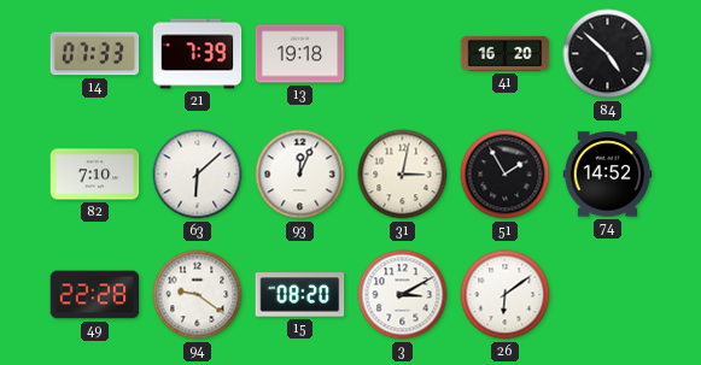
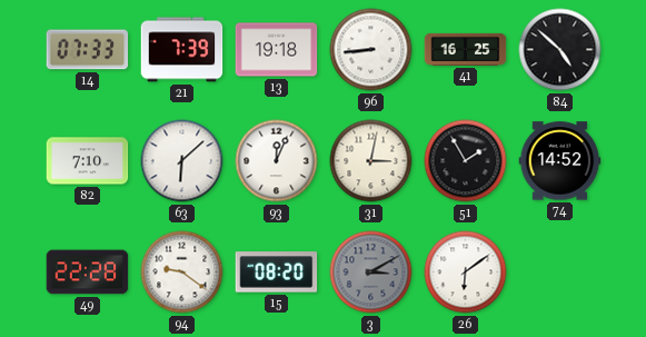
96: none -> 8:44 (371, 50)
41: 16:20 -> 16:25 (466, 49)
3 dial: white -> grey (371, 272)
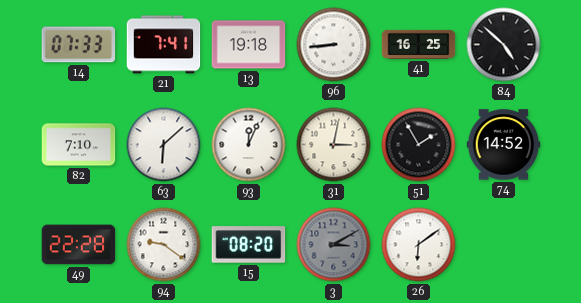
21: 7:39 -> 7:41 (164, 45)
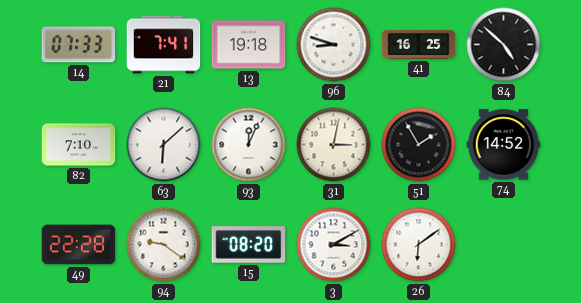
96: 8:44 -> 8:48 (334, 45)
3 dial: grey -> white (334, 245)
